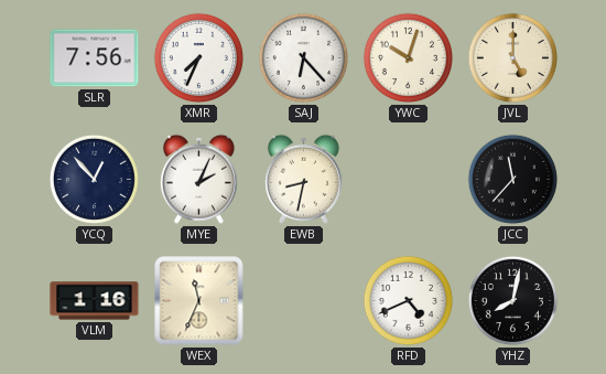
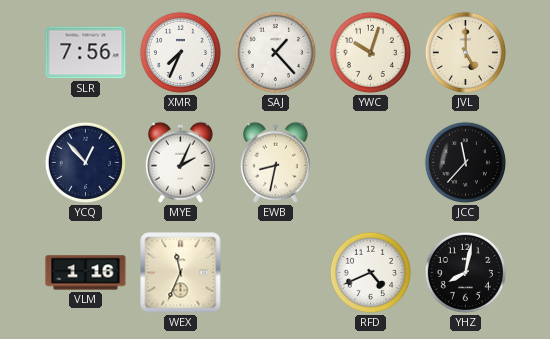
SAJ: 6:23 -> 1:23 (275, 52)
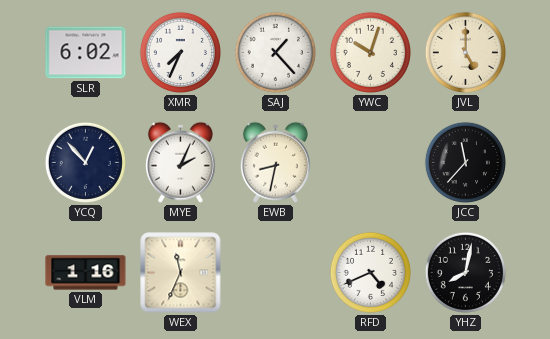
SLR: 7:56 -> 6:02 (86, 53)
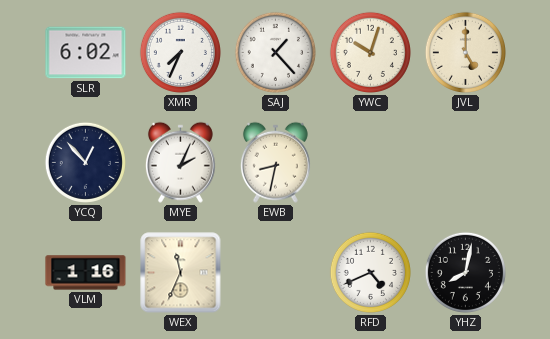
JCC: 11:37 -> none (465, 162)
